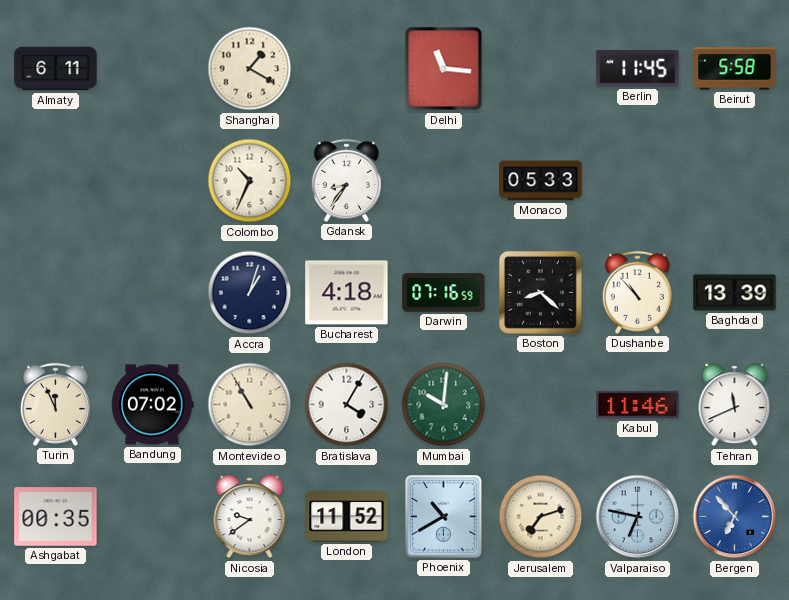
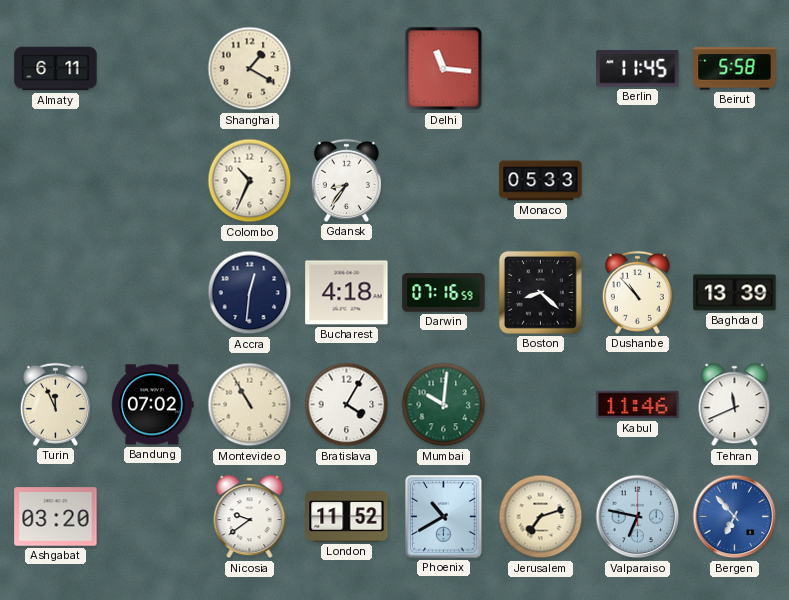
Accra: 1:03 -> 12:31 (250, 293)
Ashgabat: 00:35 -> 03:20 (56, 517)
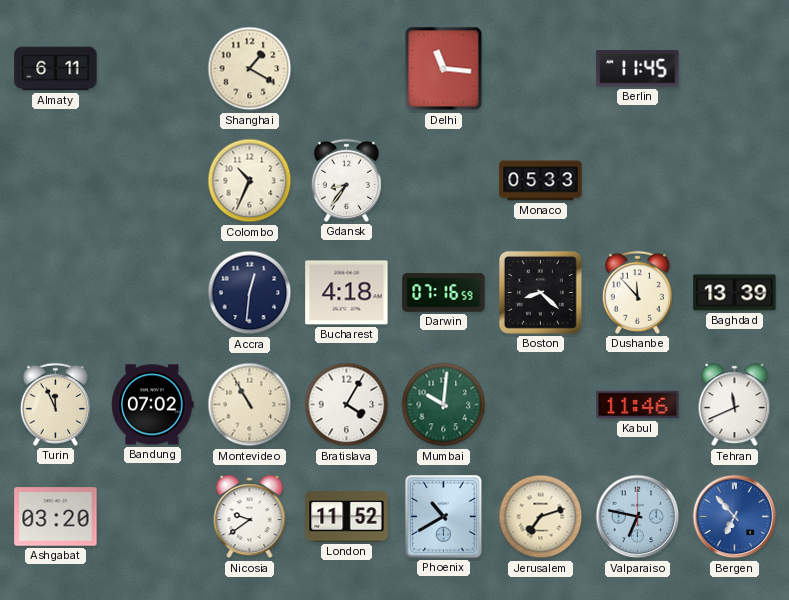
Beirut: 5:58 -> none (735, 69)
Dushanbe: 10:53 -> 11:53 (637, 292)
